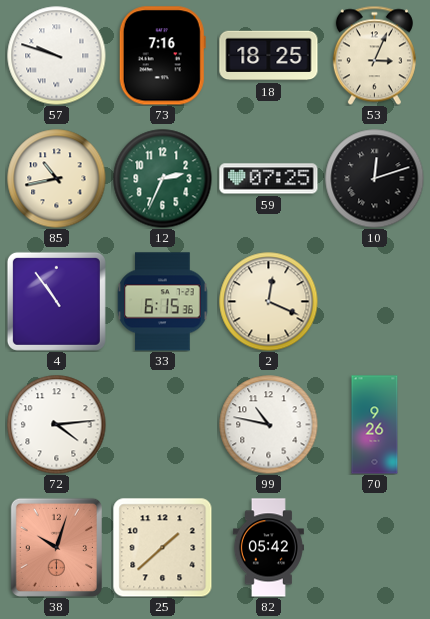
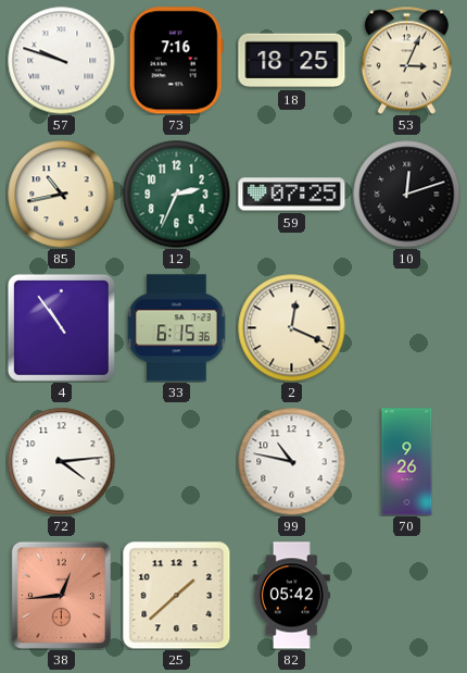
38: 10:03 -> 12:44 (61, 595)
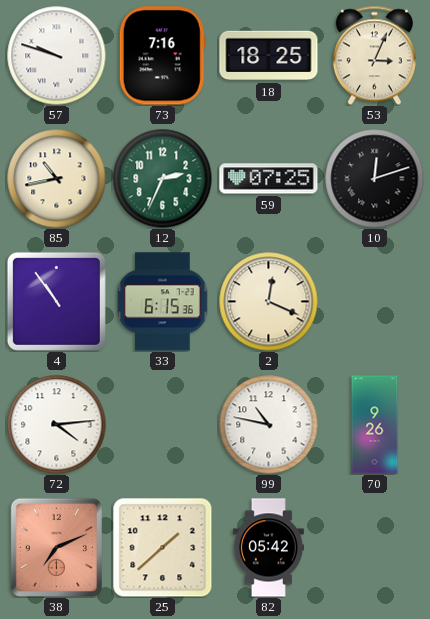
38: 12:44 -> 7:11 (56, 547)
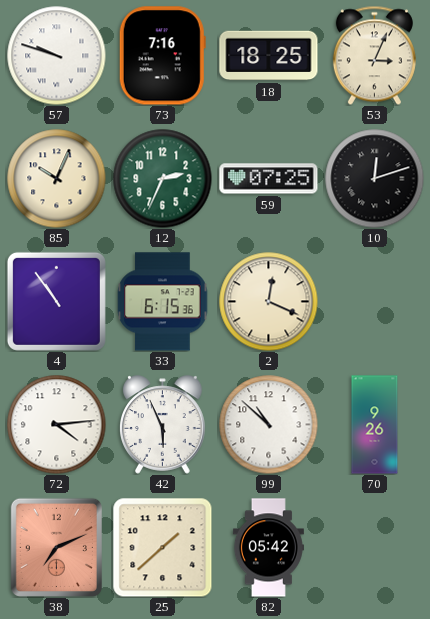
85: 10:43 -> 10:04 (57, 179)
42: none -> 5:56 (163, 425)
99: 10:47 -> 10:52 (269, 425)
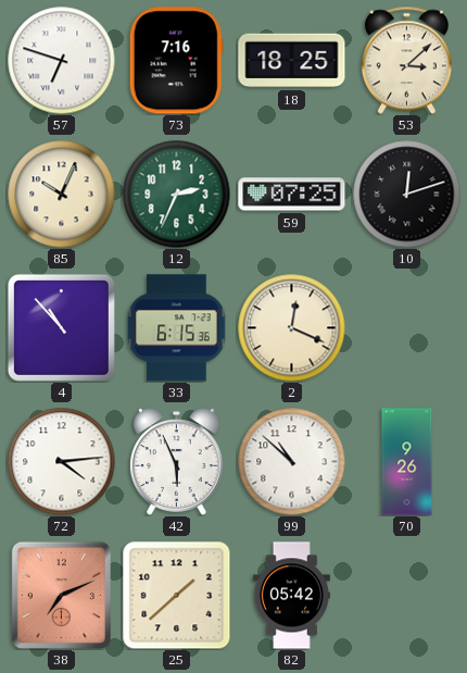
57: 9:48 -> 6:48 (62, 61)
53: 3:04 -> 3:08 (406, 60)
4: 10:54 -> 10:53 (61, 327)
